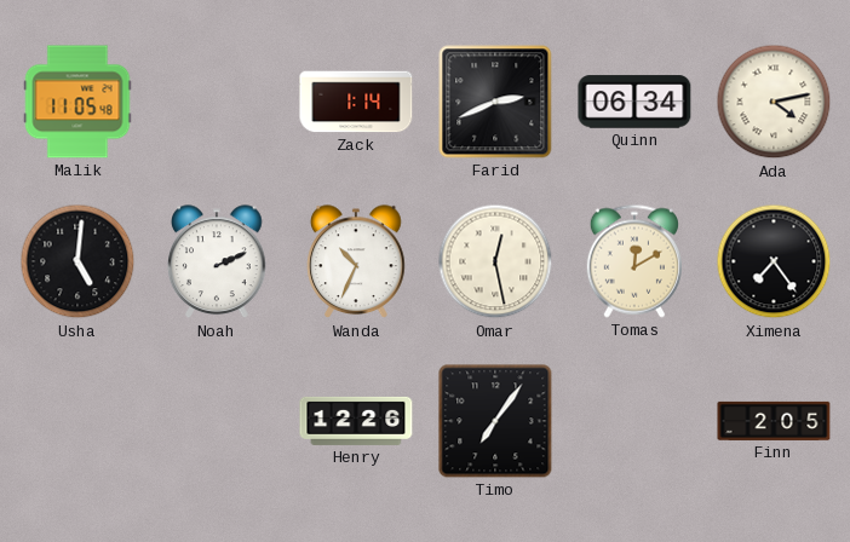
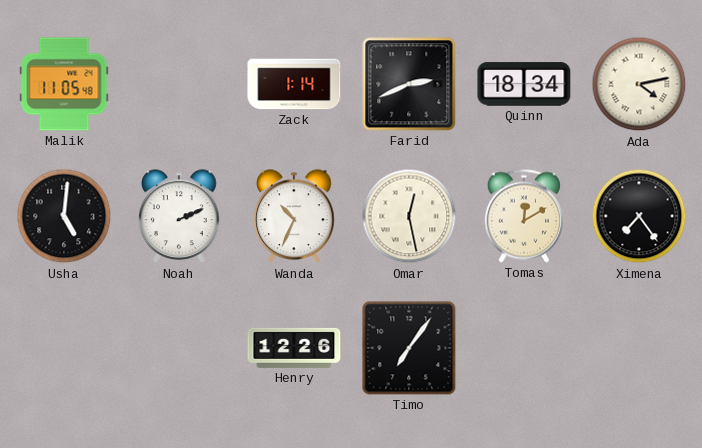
Quinn: 06:34 -> 18:34 (524, 84)
Finn: 2:05 -> none (774, 421)
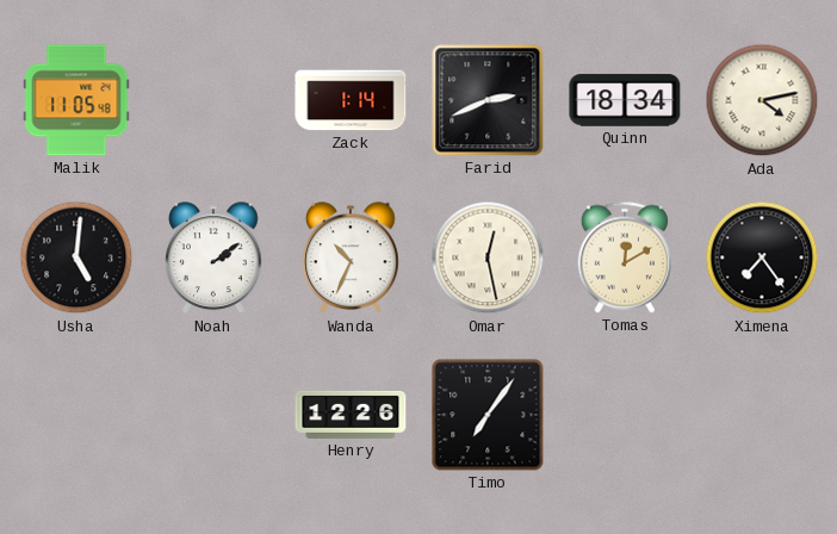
Noah: 2:11 -> 2:09 (213, 259)
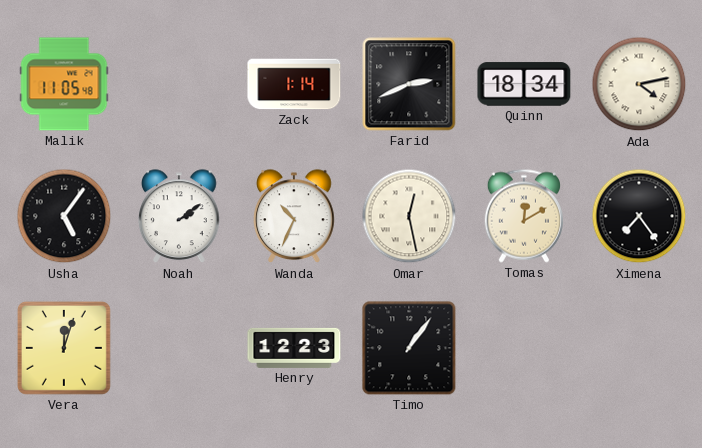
Usha: 5:01 -> 5:06 (64, 216)
Vera: none -> 12:03 (64, 348)
Henry: 12:26 -> 12:23 (294, 348)
Timo: 7:06 -> 1:06 (409, 348)
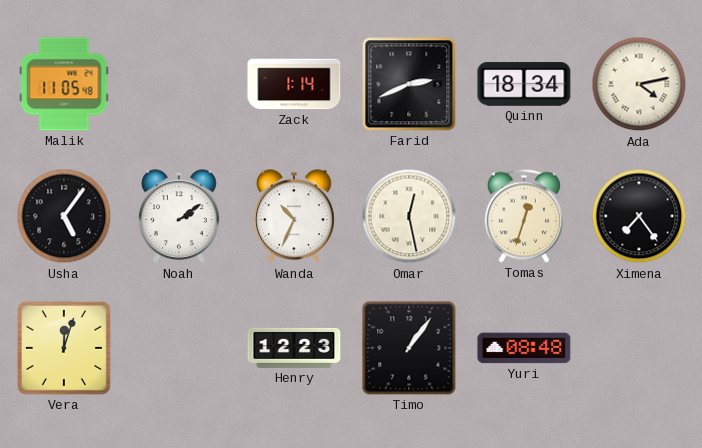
Tomas: 12:10 -> 12:33 (524, 216)
Yuri: none -> 08:48 (524, 348)
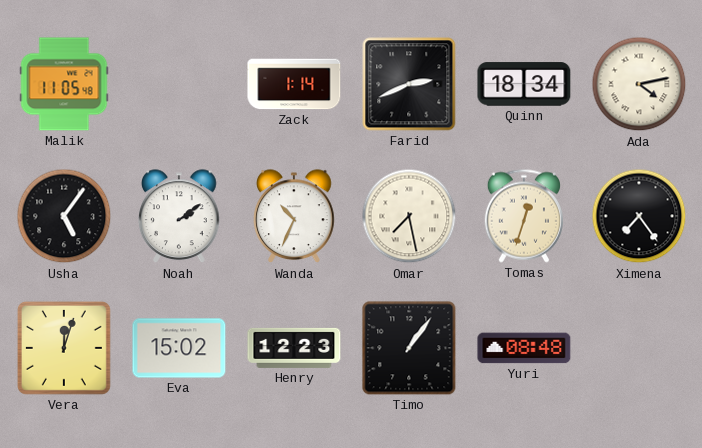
Omar: 12:28 -> 7:28 (409, 216)
Eva: none -> 15:02 (179, 348)
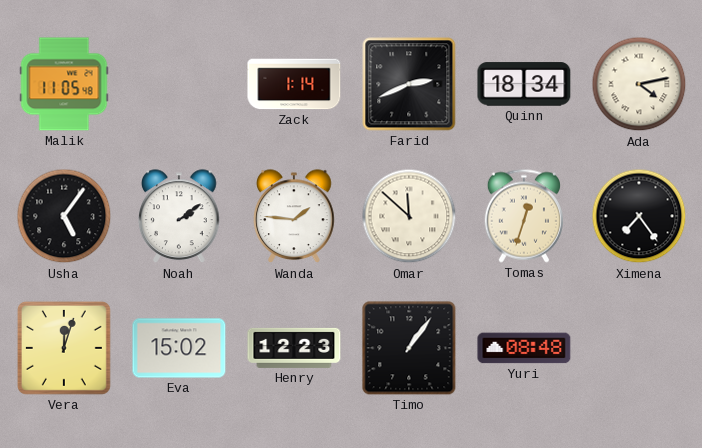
Wanda: 10:34 -> 1:46 (294, 217)
Omar: 7:28 -> 11:52 (409, 216)
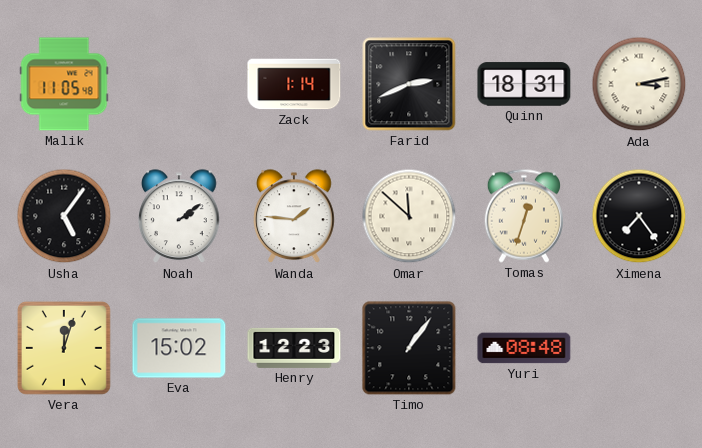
Quinn: 18:34 -> 18:31 (524, 84)
Ada: 4:13 -> 3:13 (639, 84)
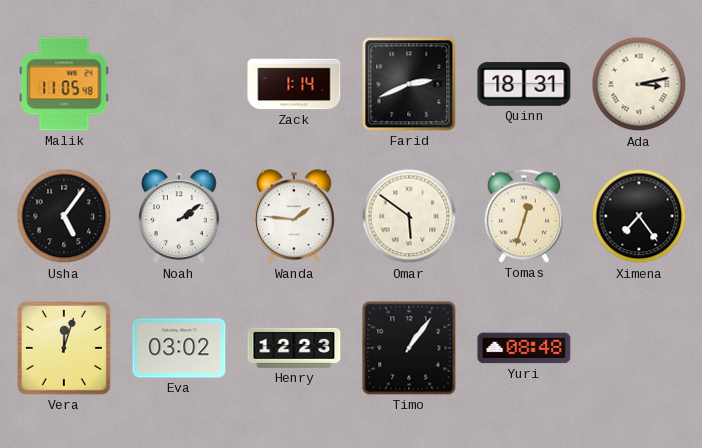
Omar: 11:52 -> 5:51 (409, 216)
Eva: 15:02 -> 03:02 (179, 348)
